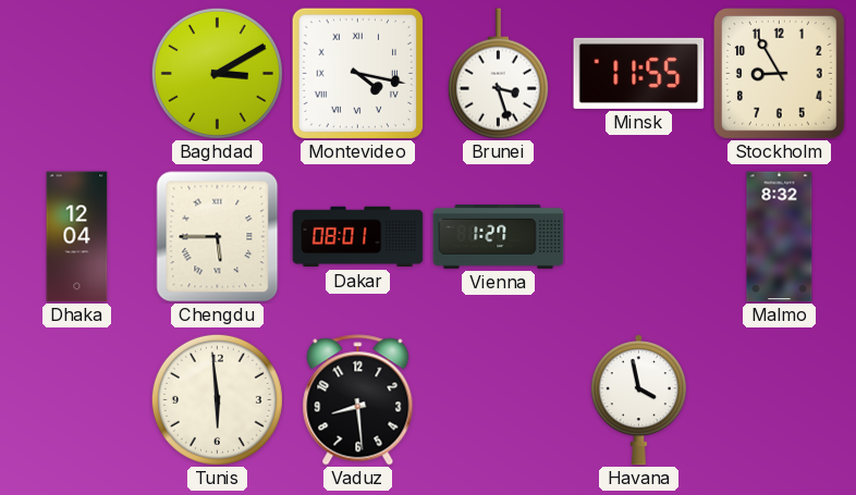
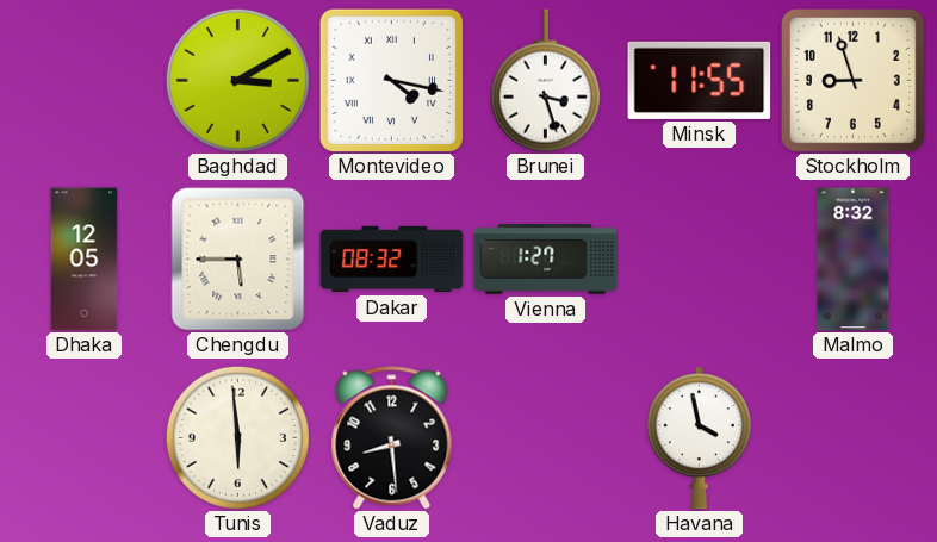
Stockholm: 8:55 -> 8:57 (854, 81)
Dhaka: 12:04 -> 12:05 (85, 260)
Dakar: 08:01 -> 08:32 (392, 260)
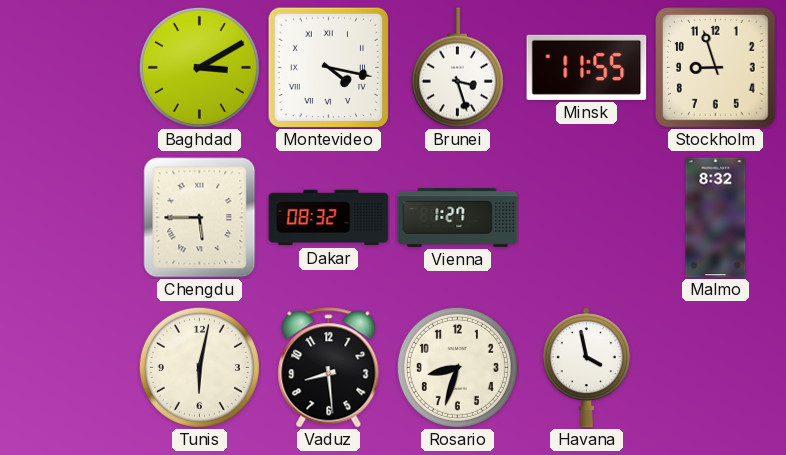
Dhaka: 12:05 -> none (85, 260)
Tunis: 5:59 -> 6:02 (199, 367)
Rosario: none -> 8:33 (457, 367)
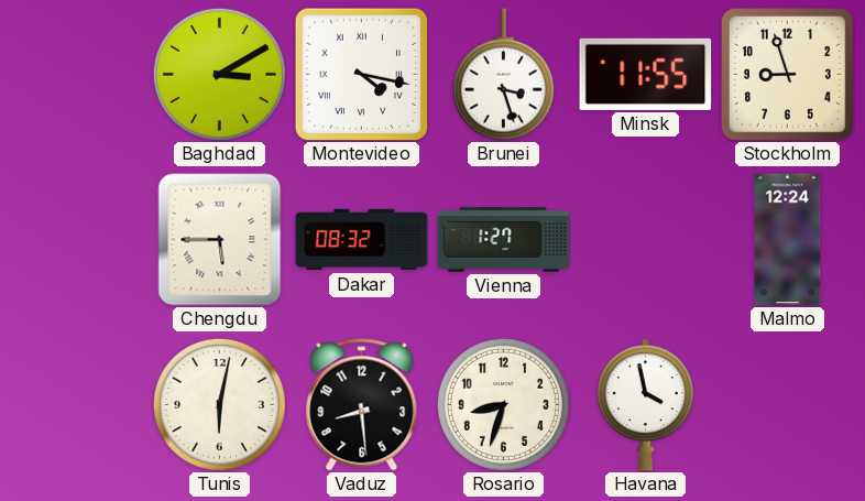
Malmo: 8:32 -> 12:24 (788, 240)
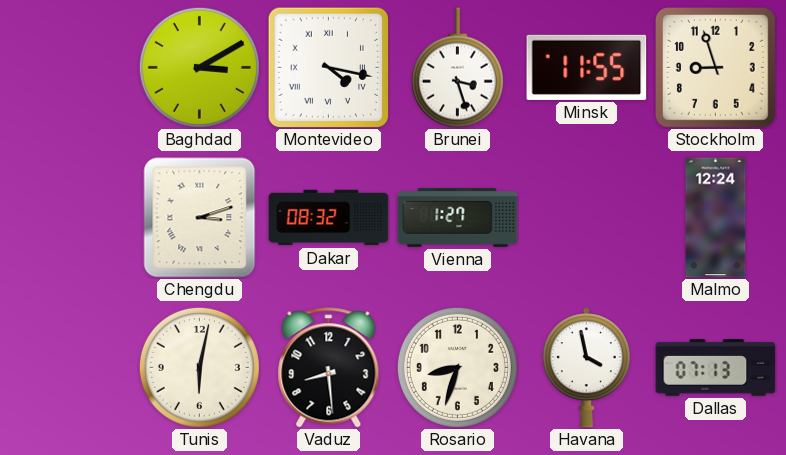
Chengdu: 5:45 -> 3:12 (200, 218)
Dallas: none -> 07:13 (716, 368)
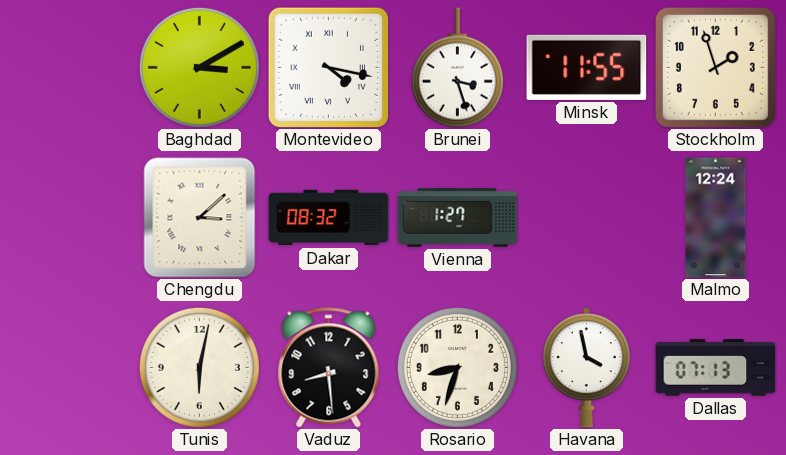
Stockholm: 8:57 -> 1:57 (716, 68)
Chengdu: 3:12 -> 3:08 (200, 218)
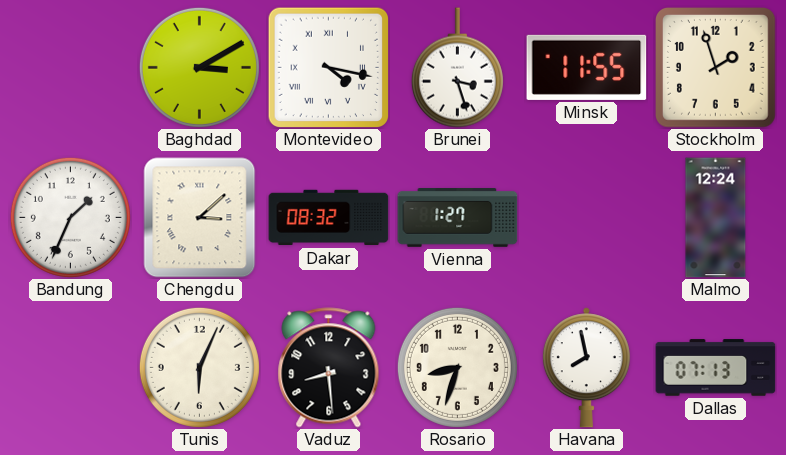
Bandung: none -> 1:34 (70, 217)
Tunis: 6:02 -> 6:04 (199, 367)
Havana: 3:58 -> 7:58 (586, 368)
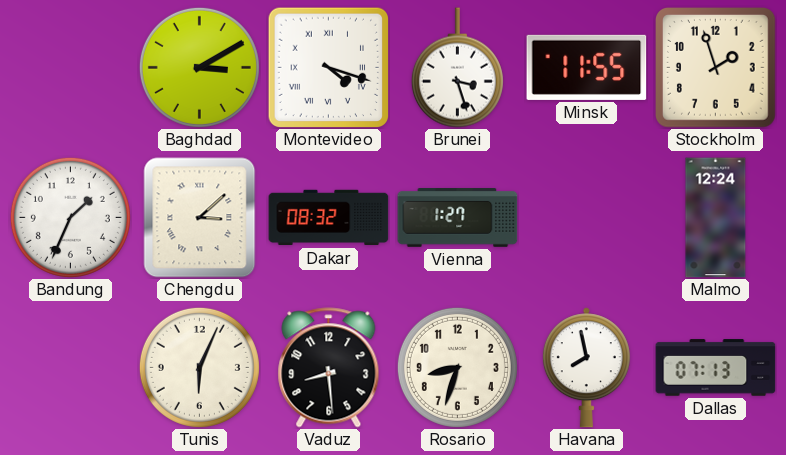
Montevideo: 4:17 -> 4:18 (328, 67)
